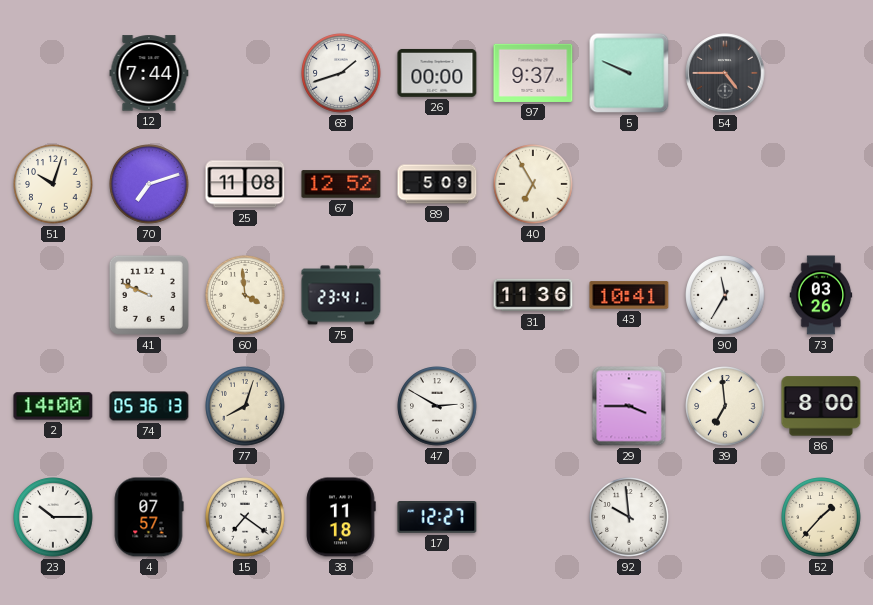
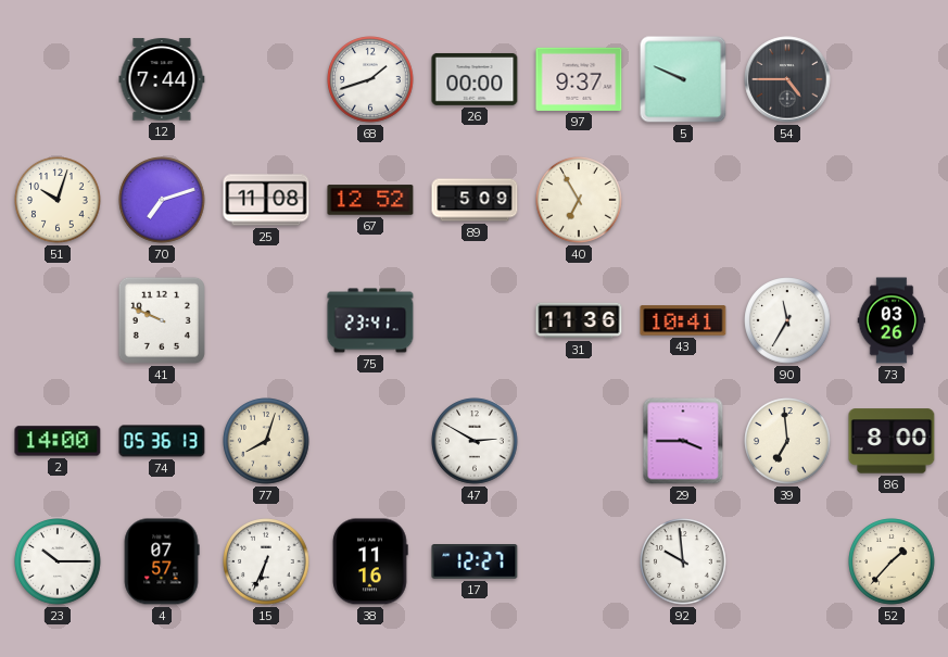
60: 3:59 -> none (245, 295)
15: 7:21 -> 6:34 (266, 561)
38: 11:18 -> 11:16 (370, 561)
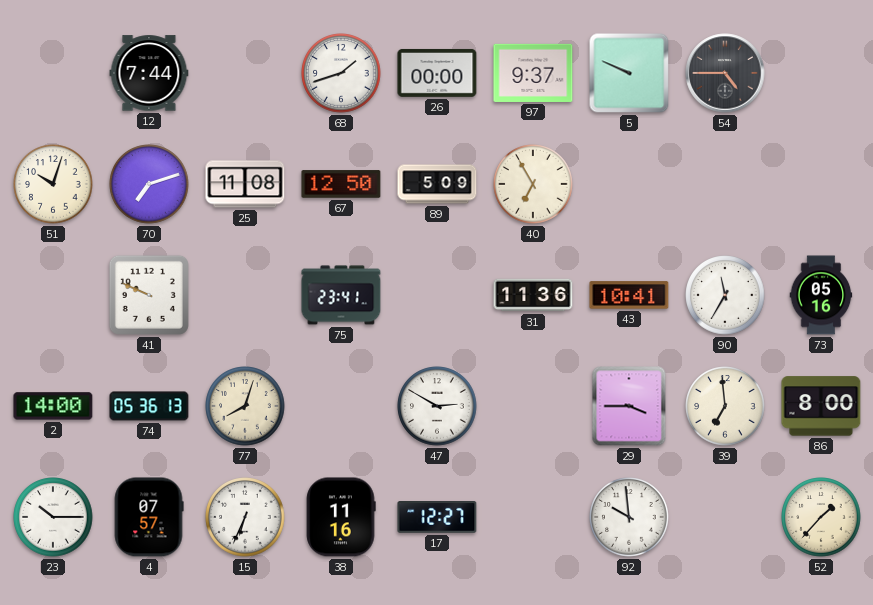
67: 12:52 -> 12:50 (341, 184)
73: 03:26 -> 05:16 (821, 295)
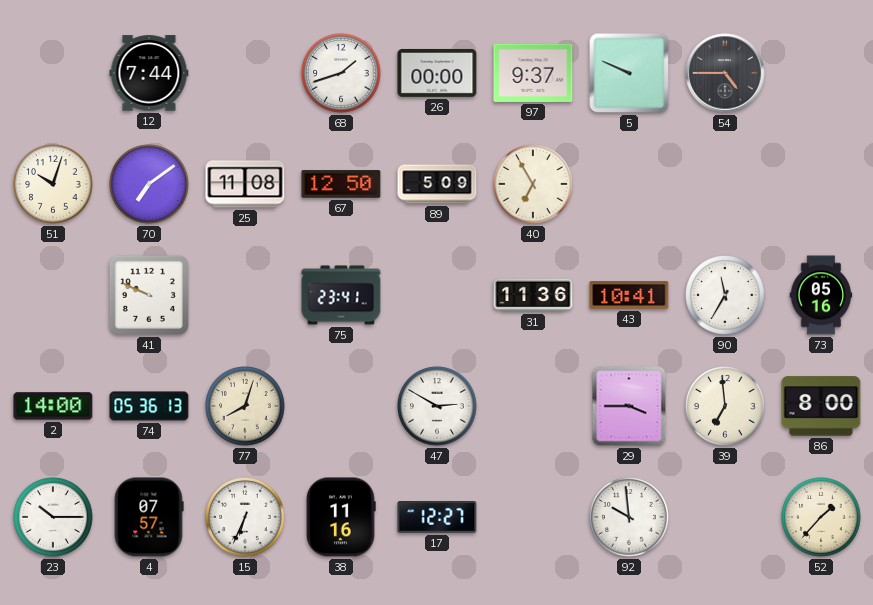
70: 7:12 -> 7:09 (149, 184)
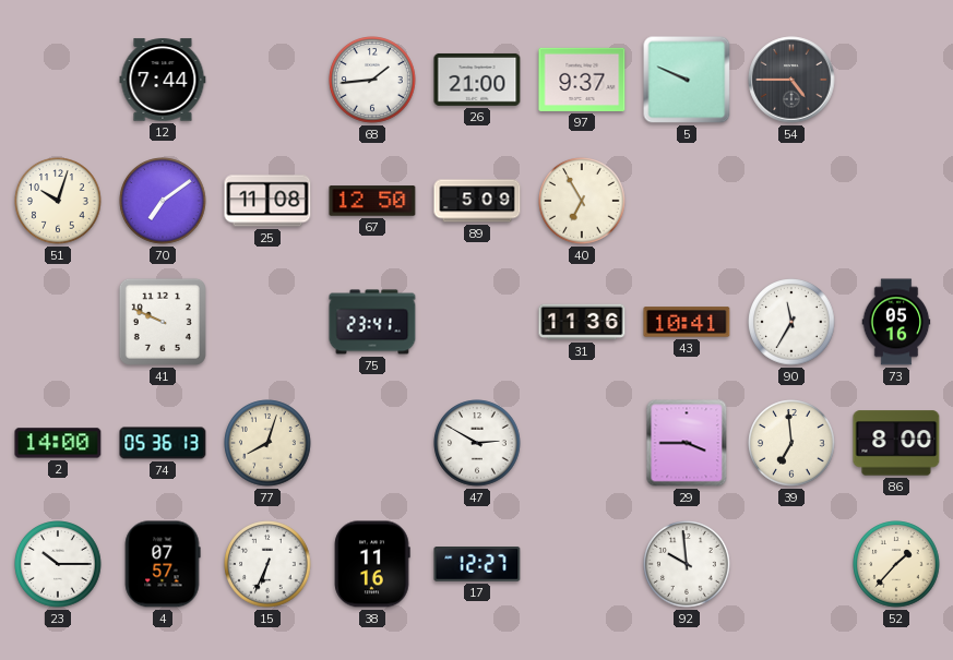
68: 1:42 -> 1:44 (372, 80)
26: 00:00 -> 21:00 (477, 80)
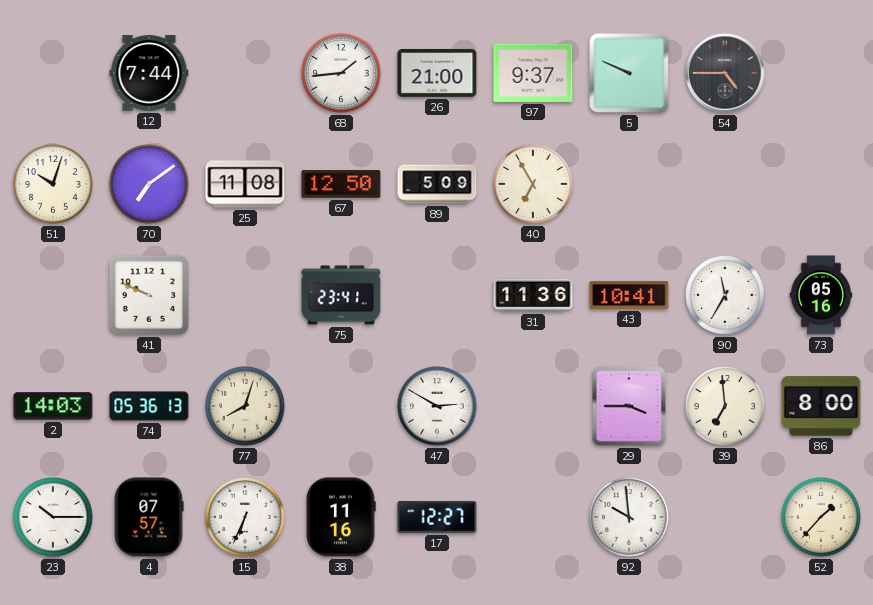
2: 14:00 -> 14:03 (53, 406)
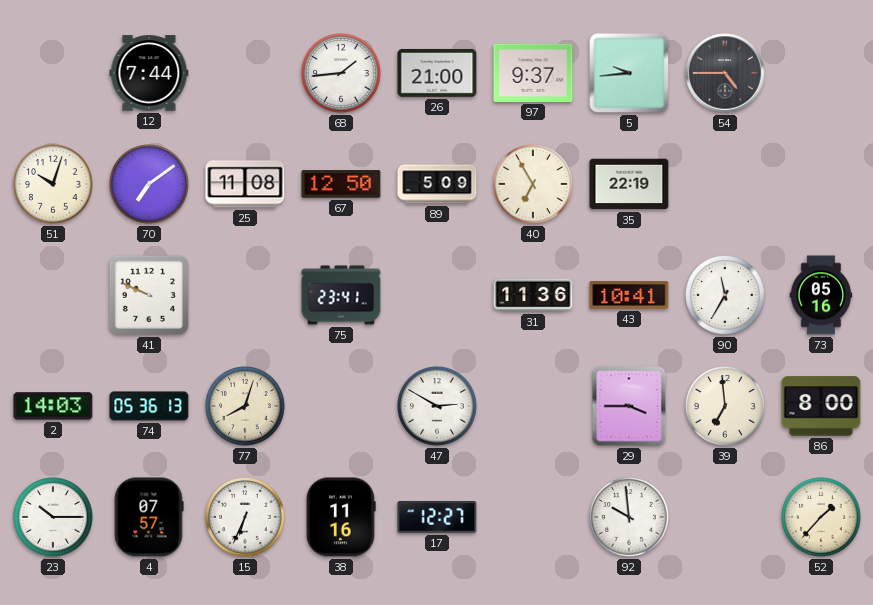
5: 9:49 -> 9:44 (629, 73)
35: none -> 22:19 (629, 184)
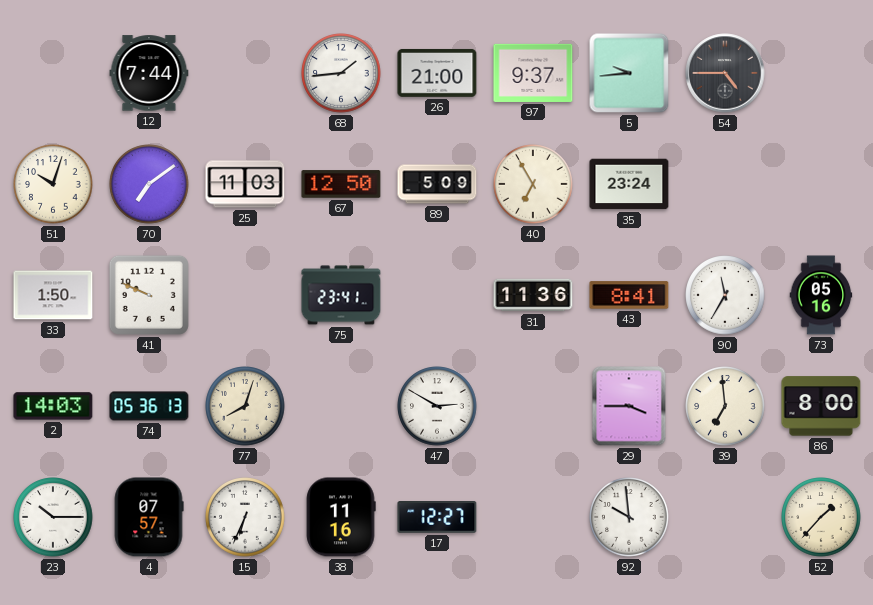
25: 11:08 -> 11:03 (245, 184)
35: 22:19 -> 23:24 (629, 184)
33: none -> 1:50 (53, 295)
43: 10:41 -> 8:41 (629, 295)
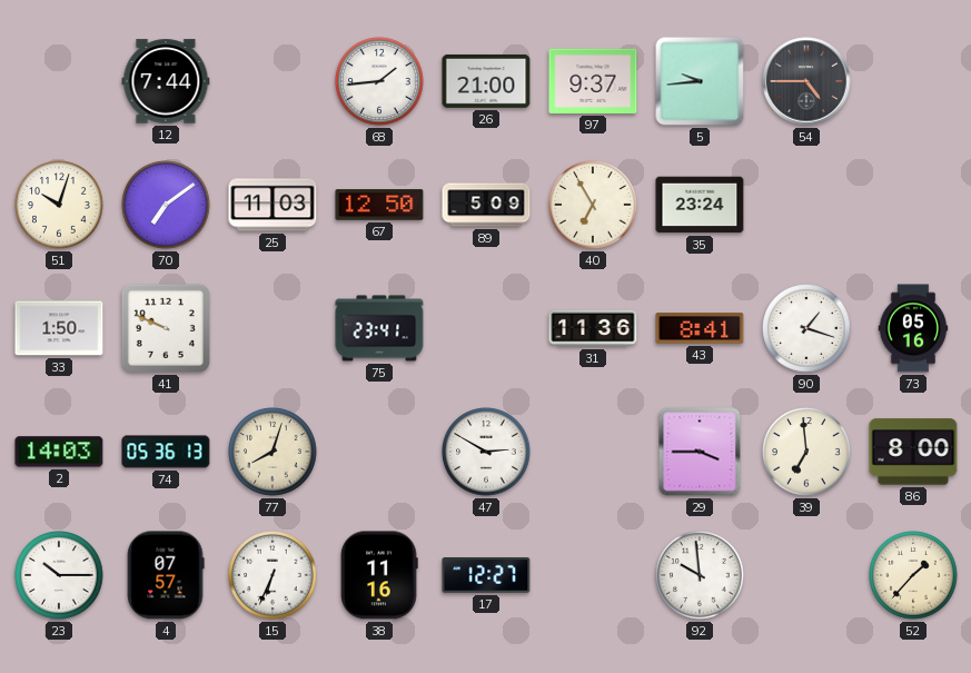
90: 11:35 -> 1:18 (806, 328)
